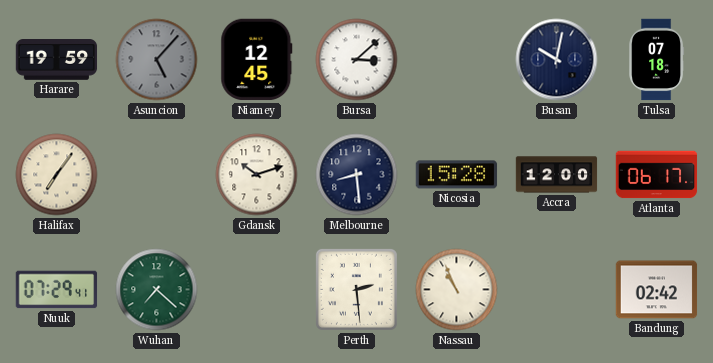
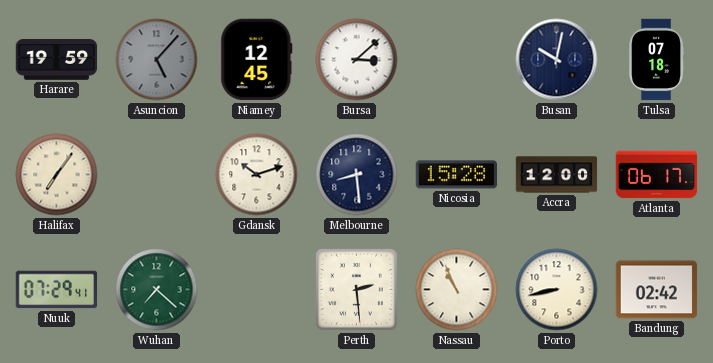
Porto: none -> 8:43 (557, 290)
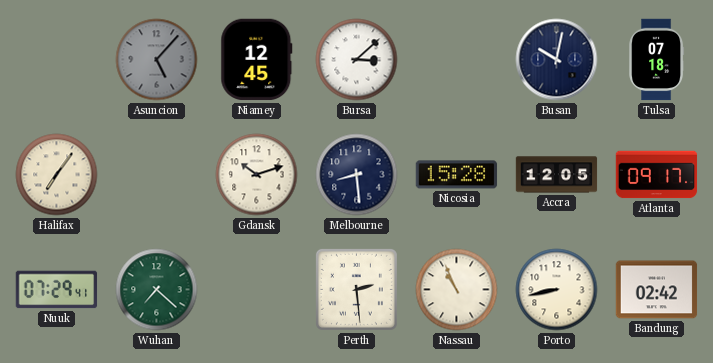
Harare: 19:59 -> none (57, 60)
Accra: 12:00 -> 12:05 (557, 175)
Atlanta: 06:17 -> 09:17 (657, 175)
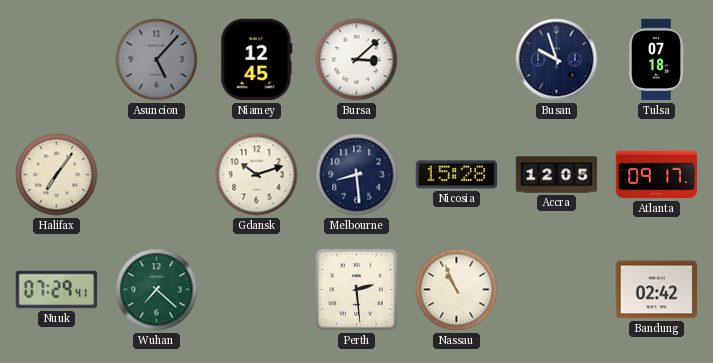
Busan: 10:02 -> 9:57 (557, 60)
Porto: 8:43 -> none (557, 290)
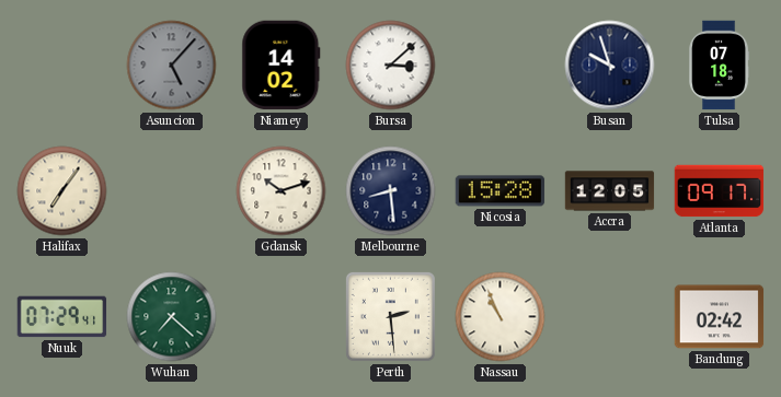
Niamey: 12:45 -> 14:02 (282, 66)
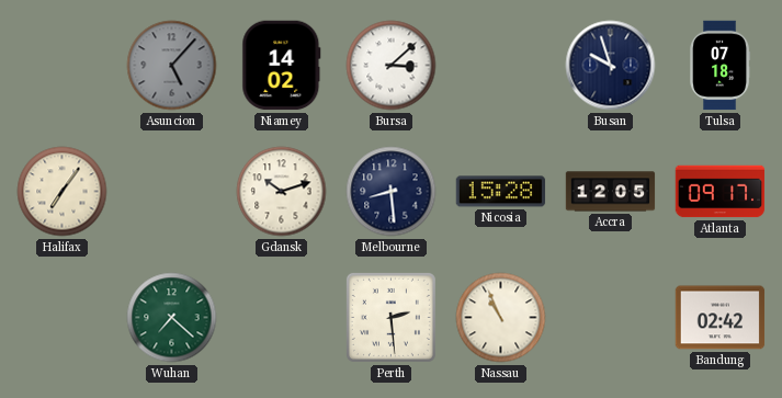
Nuuk: 07:29 -> none (62, 317)
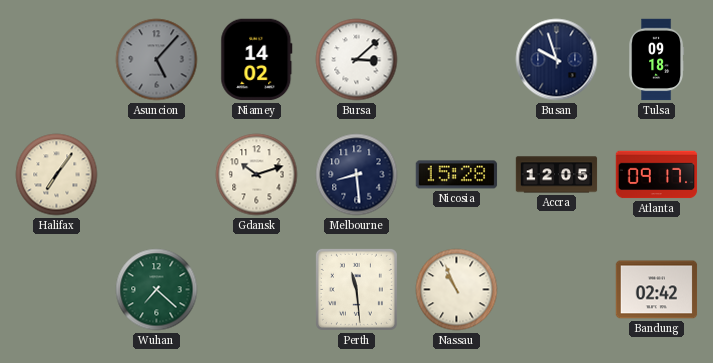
Tulsa: 07:18 -> 09:18 (657, 60)
Perth: 2:29 -> 11:29 (356, 289)
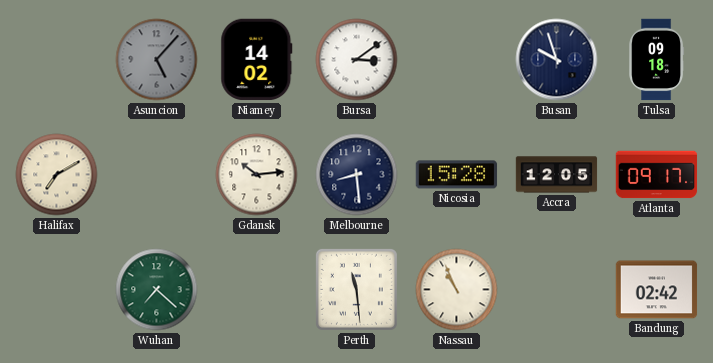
Bursa: 3:08 -> 3:09 (357, 60)
Halifax: 7:06 -> 7:10 (57, 175)
Gdansk: 10:12 -> 10:14 (257, 175)
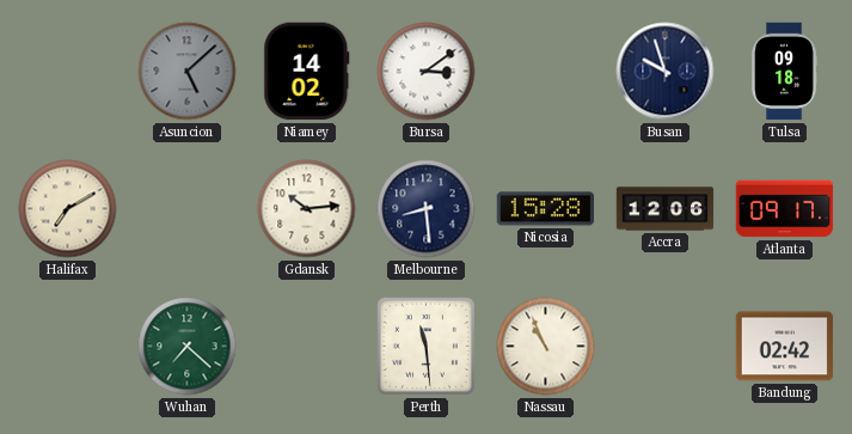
Asuncion: 5:07 -> 5:08 (188, 72)
Accra: 12:05 -> 12:06 (666, 209)
